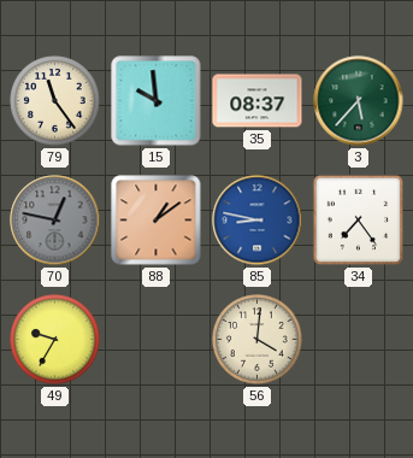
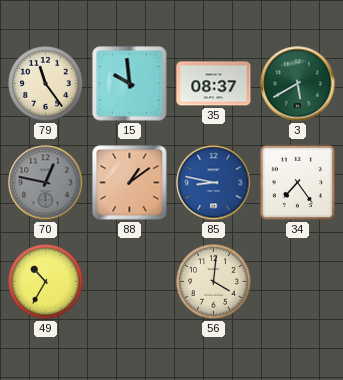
3: 5:37 -> 5:40 (298, 84)
49: 9:35 -> 10:35 (46, 282)
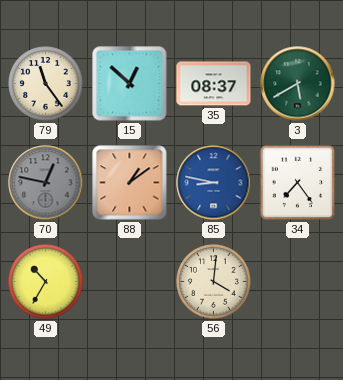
15: 9:59 -> 12:52 (130, 84)
